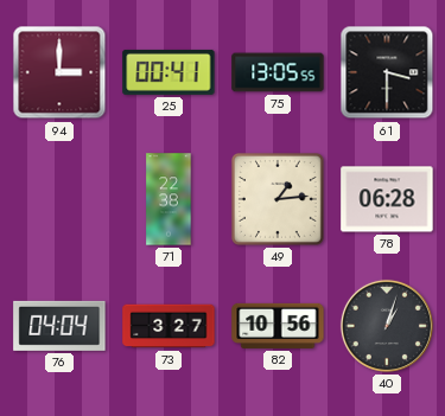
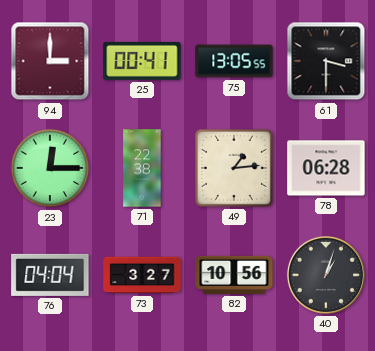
23: none -> 12:15 (50, 168)
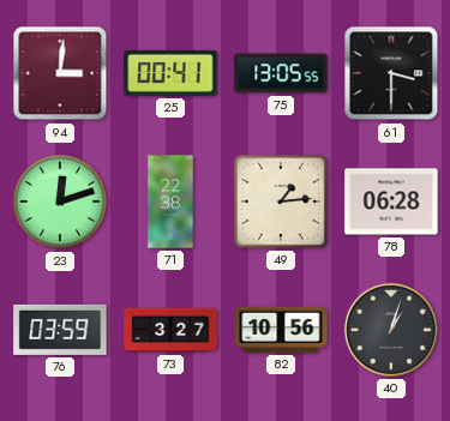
94: 3:00 -> 3:01 (60, 73)
23: 12:15 -> 12:12 (60, 202)
76: 04:04 -> 03:59 (60, 330)
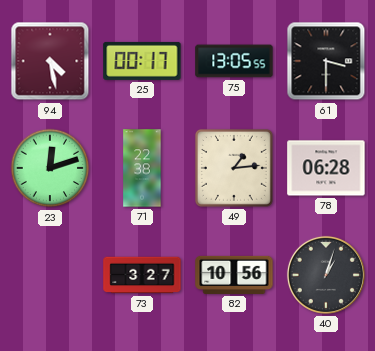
94: 3:01 -> 4:28 (50, 61)
25: 00:41 -> 00:17 (142, 61)
76: 03:59 -> none (60, 330)
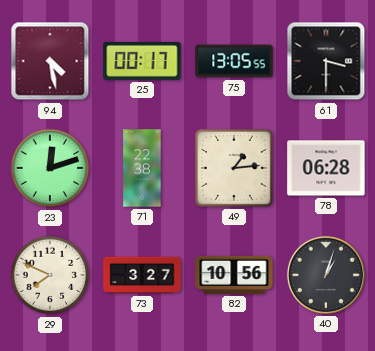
29: none -> 7:49 (50, 275)
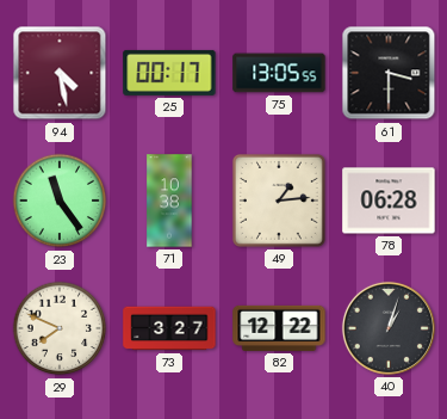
23: 12:12 -> 11:24 (60, 201)
71: 22:38 -> 10:38 (169, 201)
82: 10:56 -> 12:22 (279, 328)
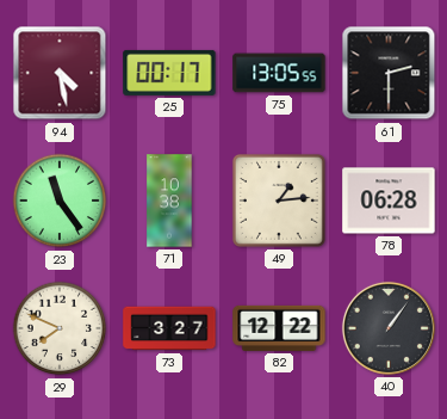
61: 3:30 -> 2:30 (389, 73)
40: 1:03 -> 1:06 (389, 328)
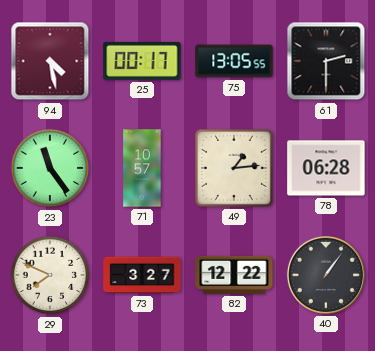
71: 10:38 -> 10:57 (142, 168)
